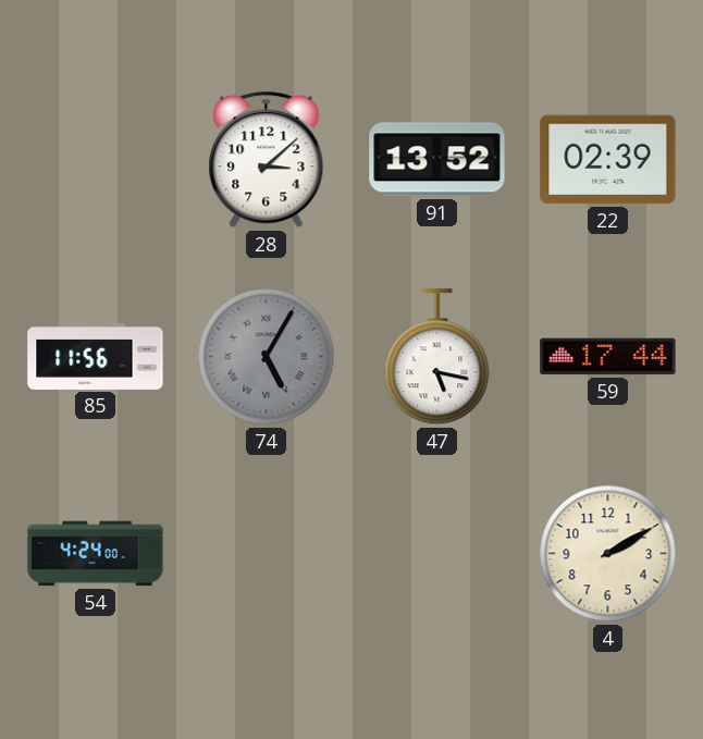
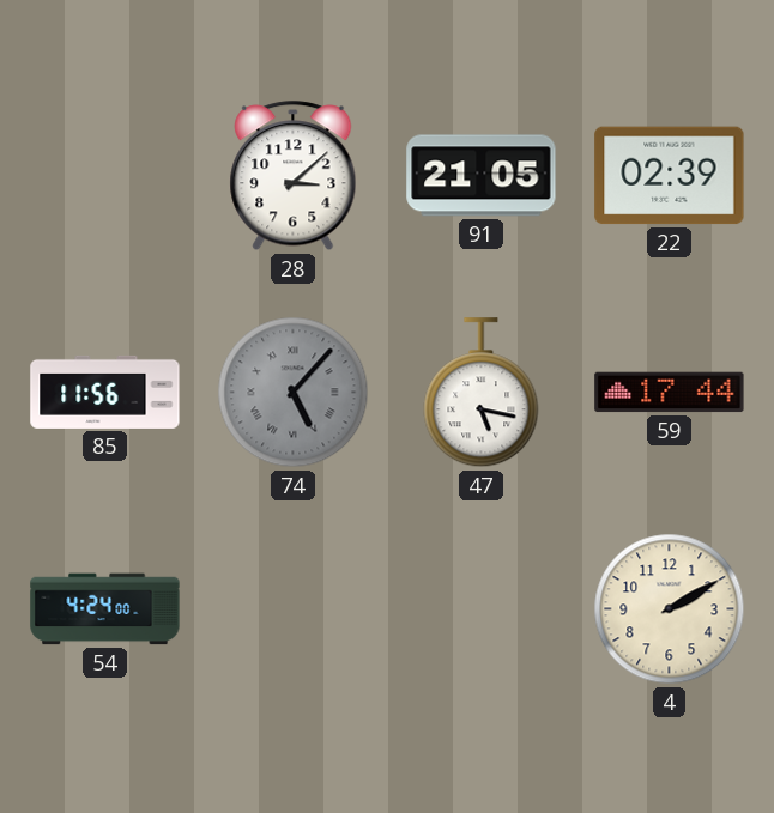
91: 13:52 -> 21:05 (482, 176)
74: 5:05 -> 5:07 (294, 393)
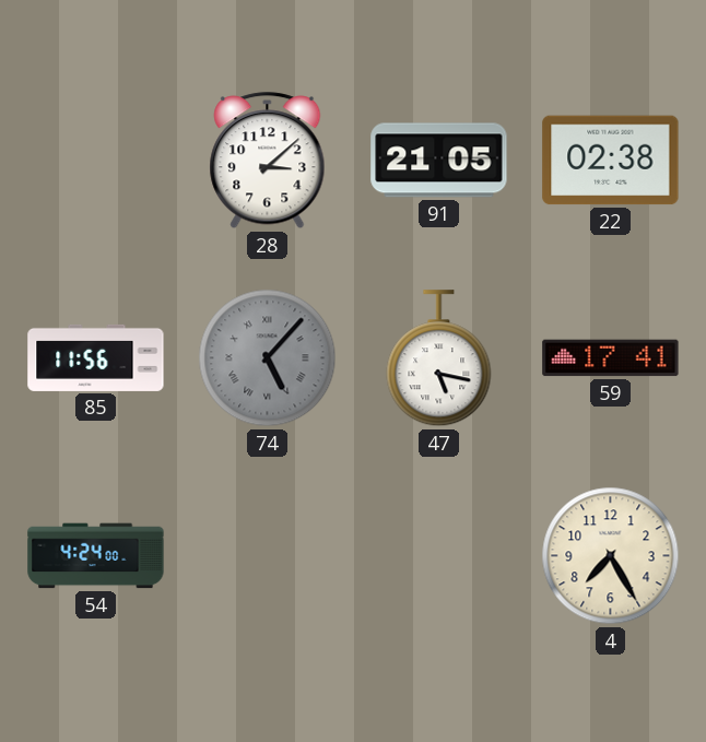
22: 02:39 -> 02:38 (611, 161)
59: 17:44 -> 17:41 (611, 358)
4: 2:10 -> 7:25 (611, 556)
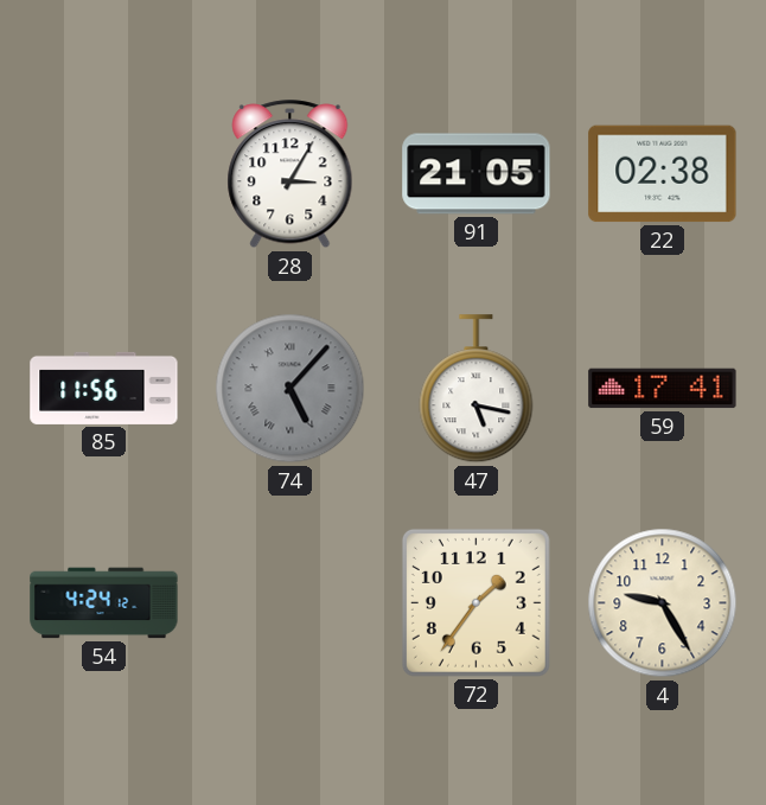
28: 3:08 -> 3:05 (291, 174)
54: 4:24:00 -> 4:24:12 (104, 603)
72: none -> 1:36 (475, 602)
4: 7:25 -> 9:25 (663, 603)
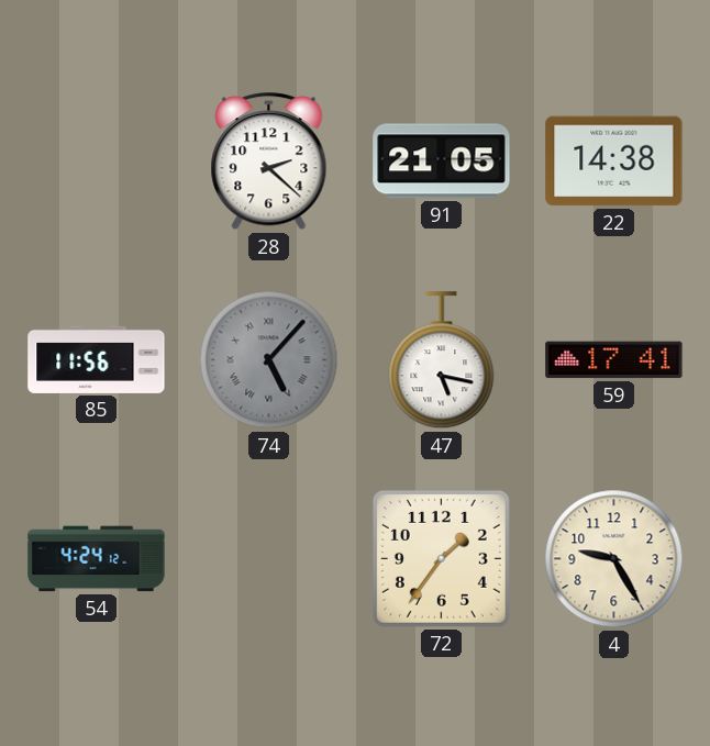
28: 3:05 -> 2:22 (269, 162)
22: 02:38 -> 14:38 (614, 162)
